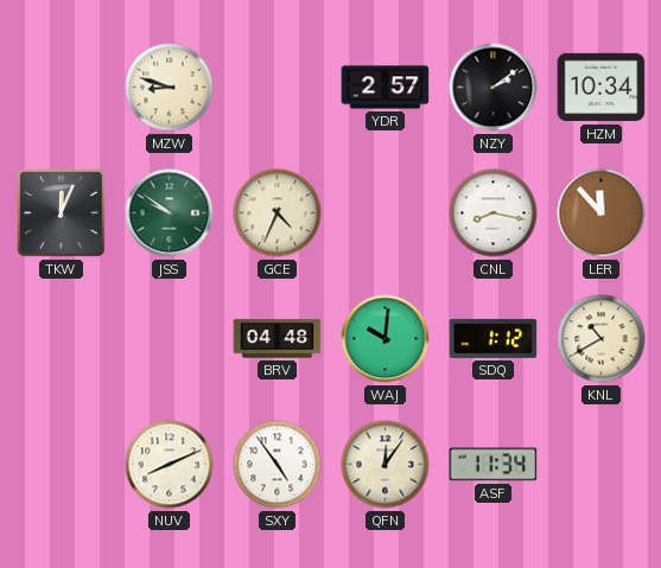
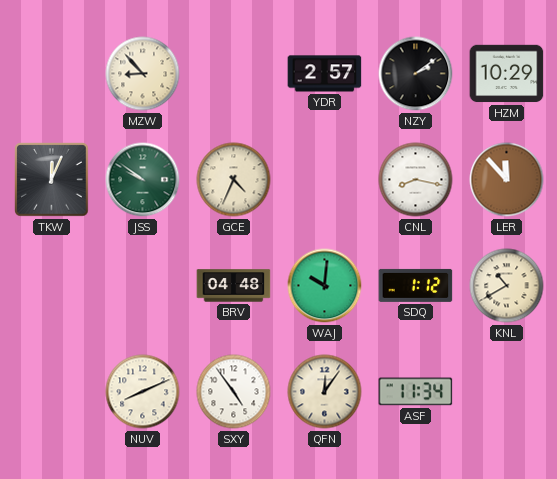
MZW: 8:48 -> 8:53 (143, 74)
HZM: 10:34 -> 10:29 (507, 74)
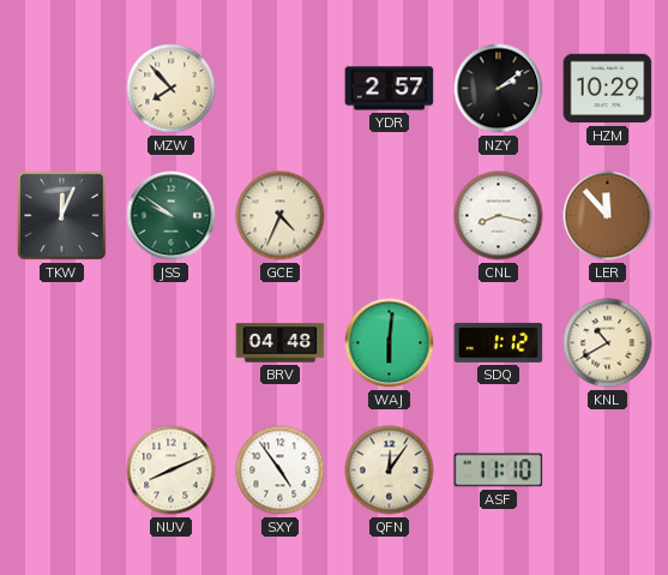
MZW: 8:53 -> 7:53 (171, 89)
WAJ: 10:01 -> 6:01 (390, 343)
ASF: 11:34 -> 11:10 (499, 471)
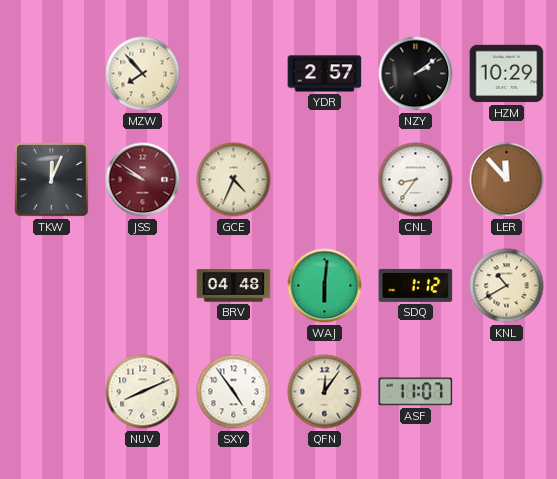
JSS dial: green -> burgundy (143, 180)
CNL: 8:17 -> 8:36 (416, 180)
ASF: 11:10 -> 11:07 (416, 392)
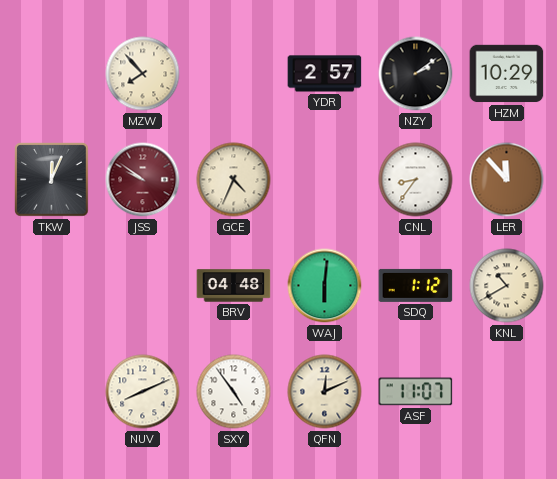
QFN: 12:06 -> 12:11 (325, 392)
